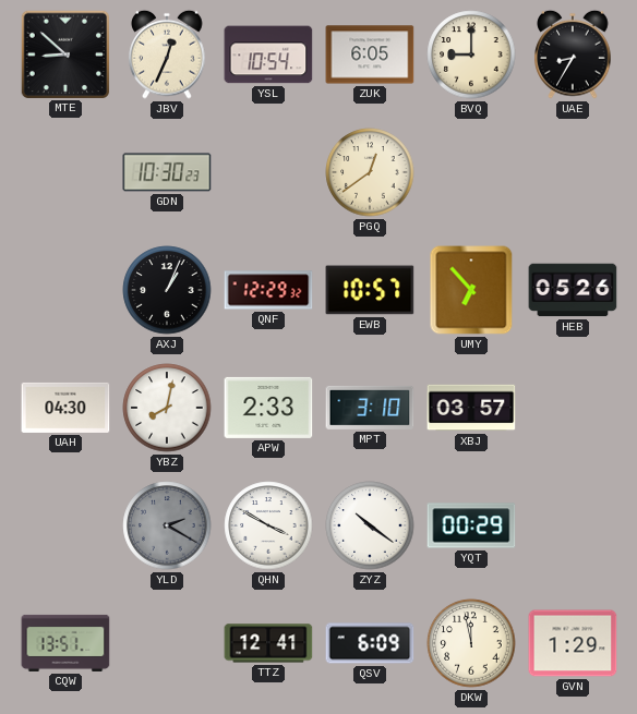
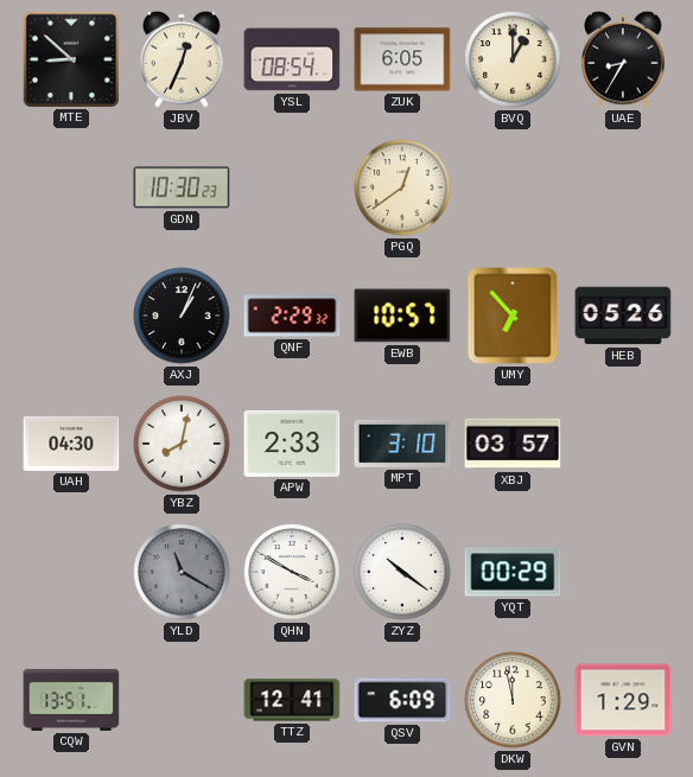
YSL: 10:54 -> 08:54 (292, 59)
BVQ: 9:00 -> 1:00 (513, 59)
QNF: 12:29 -> 2:29 (292, 316)
YLD: 2:20 -> 11:20 (182, 572)
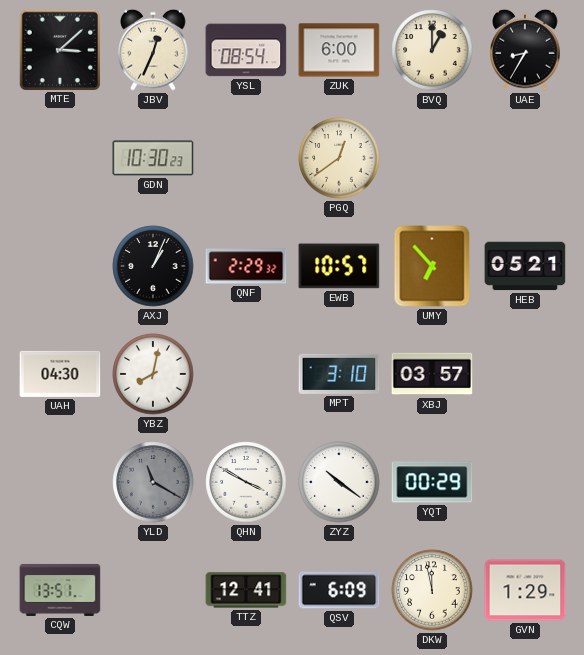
MTE: 8:52 -> 3:08 (59, 49)
ZUK: 6:05 -> 6:00 (339, 50)
HEB: 05:26 -> 05:21 (525, 266)
APW: 2:33 -> none (292, 444)
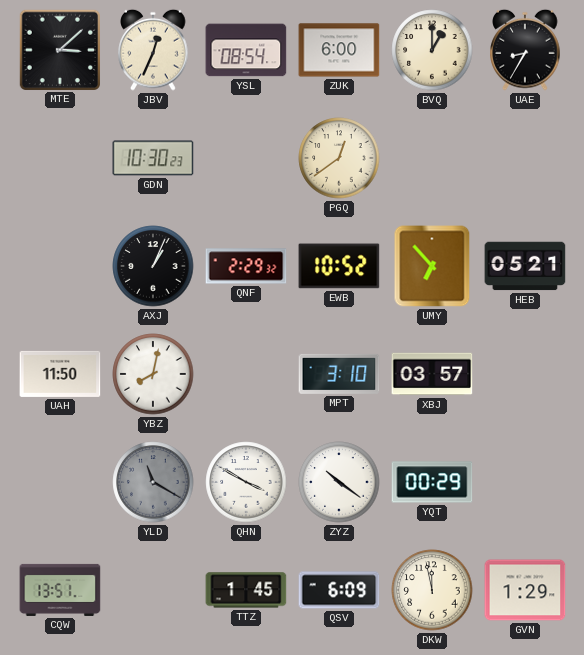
EWB: 10:57 -> 10:52 (339, 266)
UAH: 04:30 -> 11:50 (60, 374)
TTZ: 12:41 -> 1:45 (246, 590)
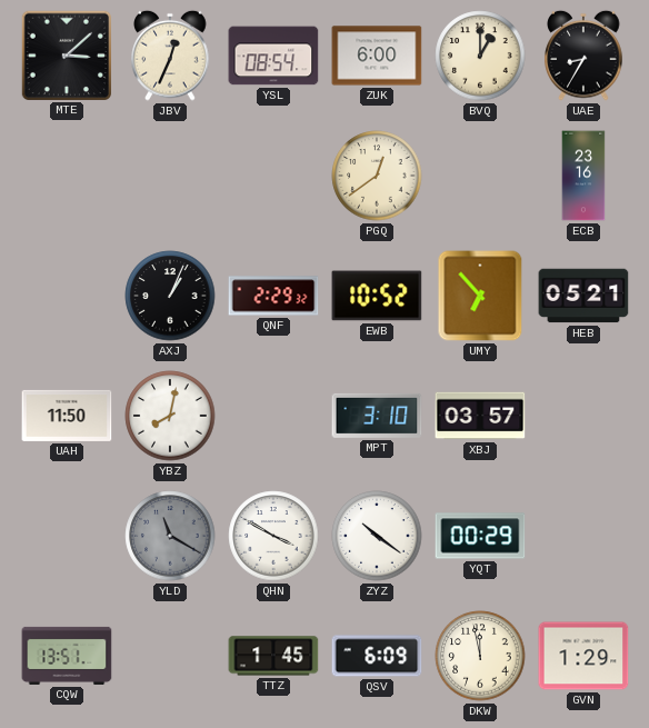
GDN: 10:30 -> none (153, 158)
ECB: none -> 23:16 (583, 176)
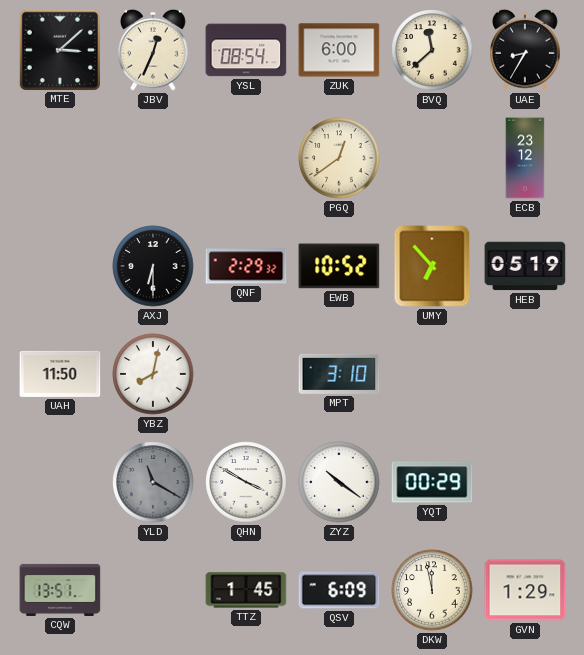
BVQ: 1:00 -> 11:38 (432, 50)
ECB: 23:16 -> 23:12 (525, 158)
AXJ: 1:04 -> 6:30 (153, 266)
HEB: 05:21 -> 05:19 (525, 266)
XBJ: 03:57 -> none (480, 416)
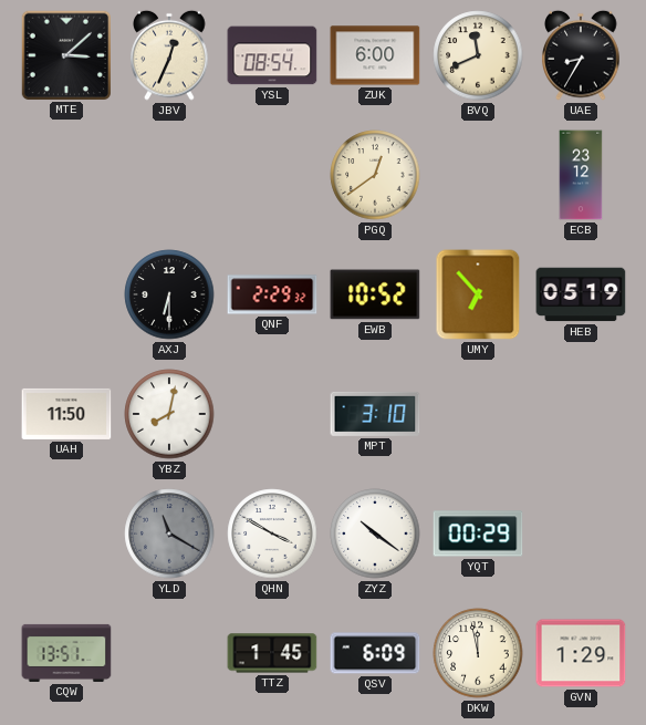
BVQ: 11:38 -> 11:41 (478, 55)
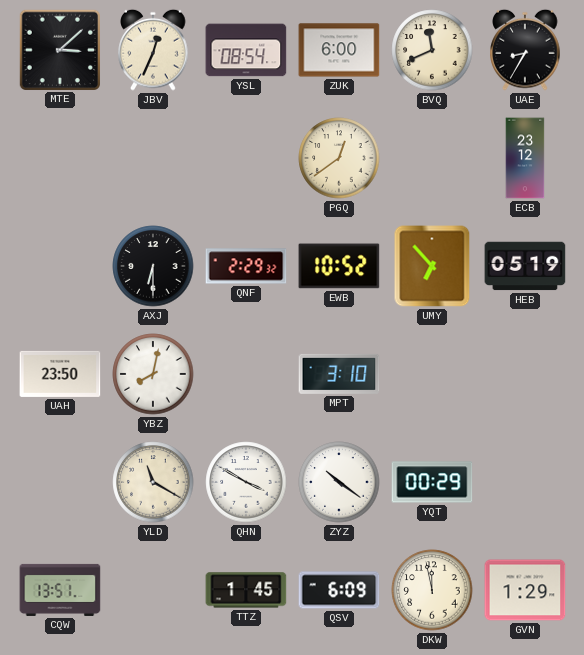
UAH: 11:50 -> 23:50 (60, 374)
YLD dial: grey -> cream (153, 482)
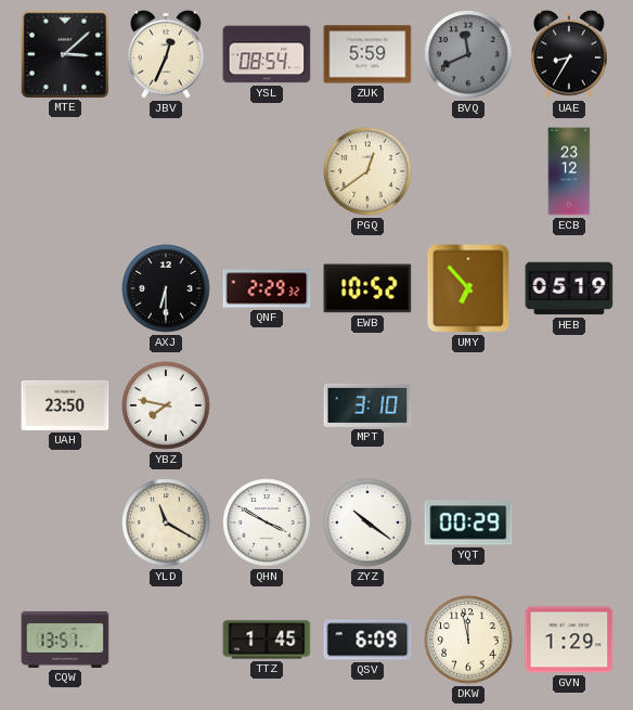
ZUK: 6:00 -> 5:59 (367, 54)
BVQ dial: cream -> grey (468, 54)
YBZ: 8:02 -> 7:47 (166, 405)
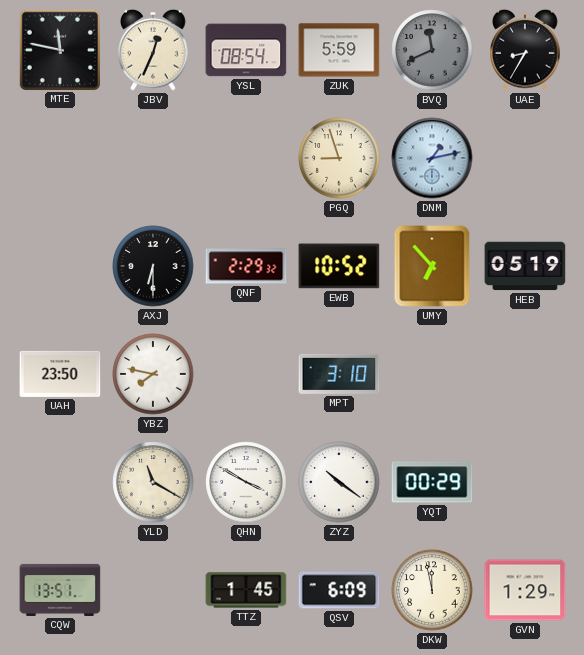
MTE: 3:08 -> 11:47 (59, 49)
PGQ: 12:39 -> 8:57 (339, 158)
DNM: none -> 1:13 (432, 158)
ECB: 23:12 -> none (569, 171)
